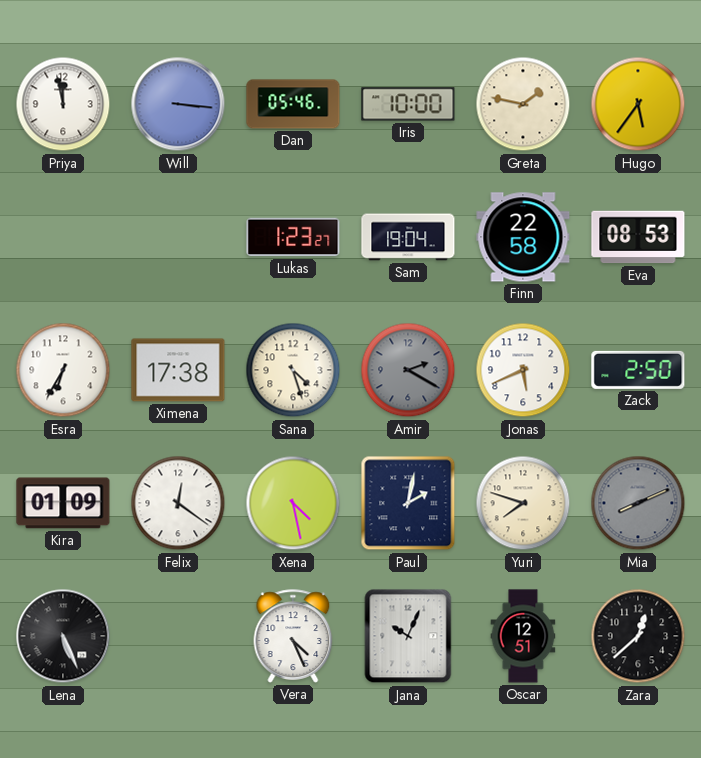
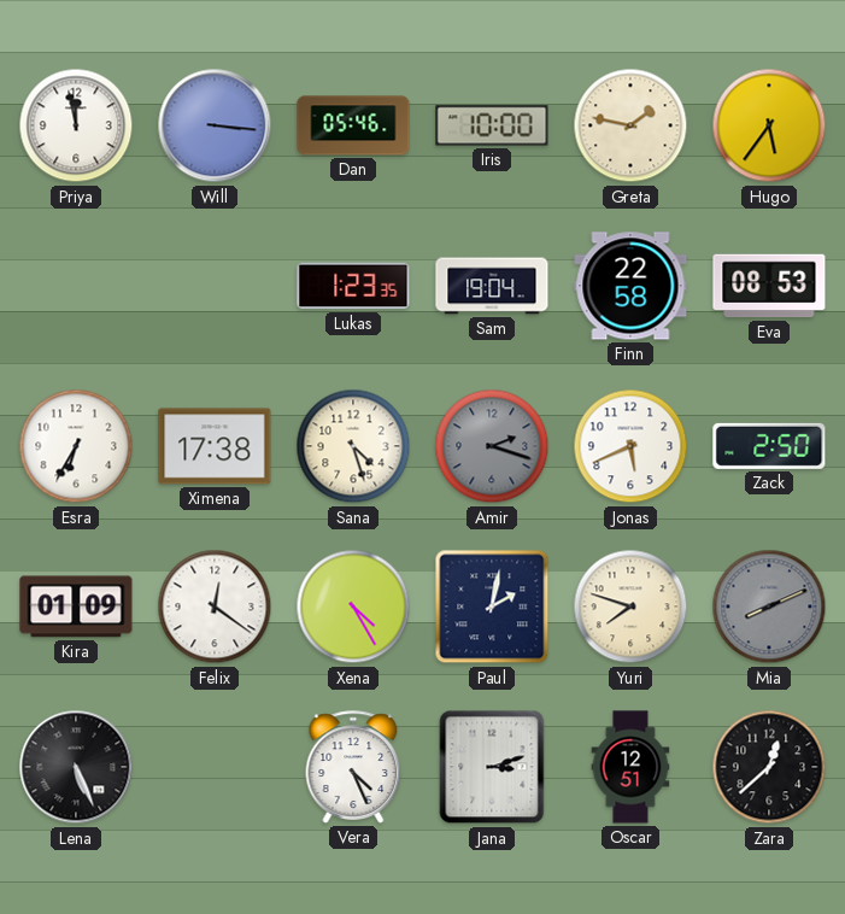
Lukas: 1:23:27 -> 1:23:35 (353, 286)
Amir: 2:20 -> 2:18 (492, 446)
Xena: 4:28 -> 4:25 (353, 607)
Jana: 10:04 -> 3:12 (492, 767)
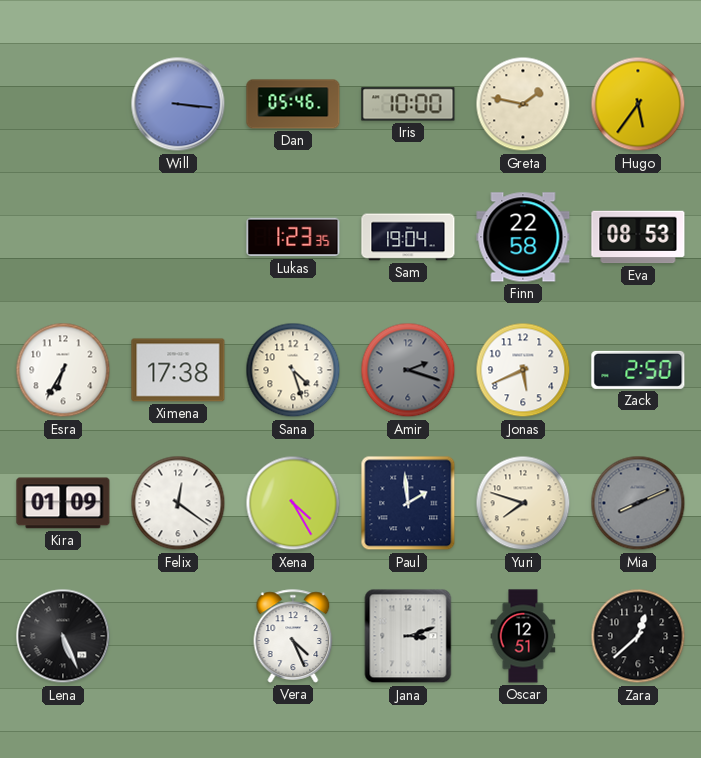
Priya: 11:58 -> none (76, 125)
Paul: 2:02 -> 1:59 (408, 503)
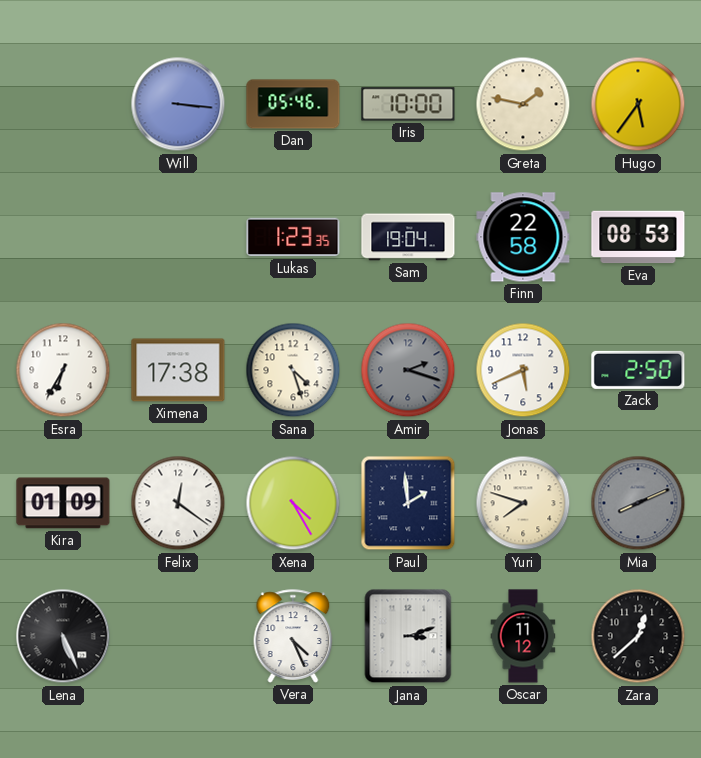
Oscar: 12:51 -> 11:12 (523, 636)
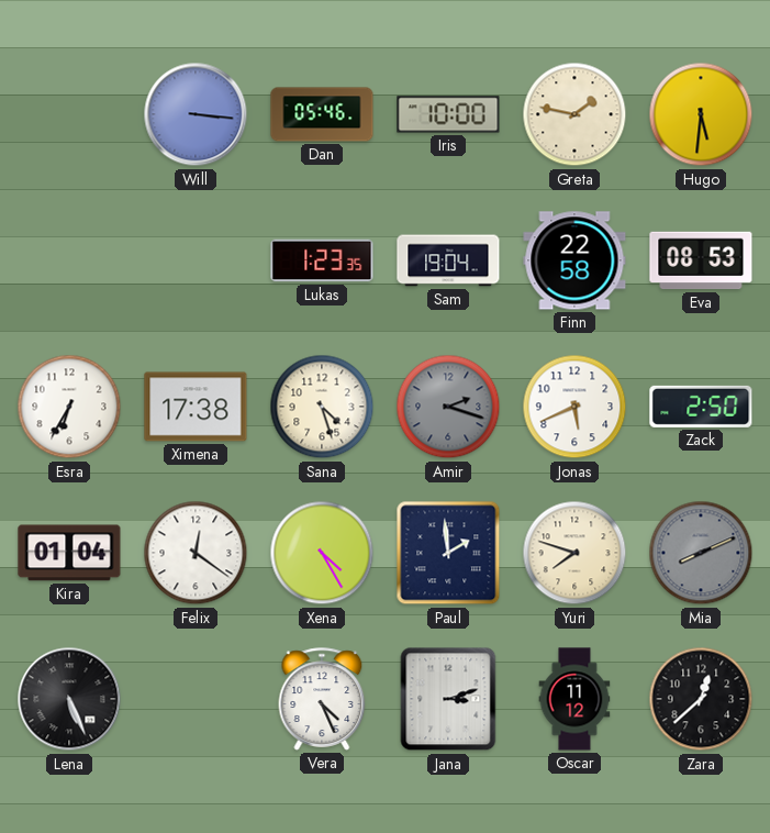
Hugo: 5:36 -> 5:31 (701, 114)
Kira: 01:09 -> 01:04 (69, 553)
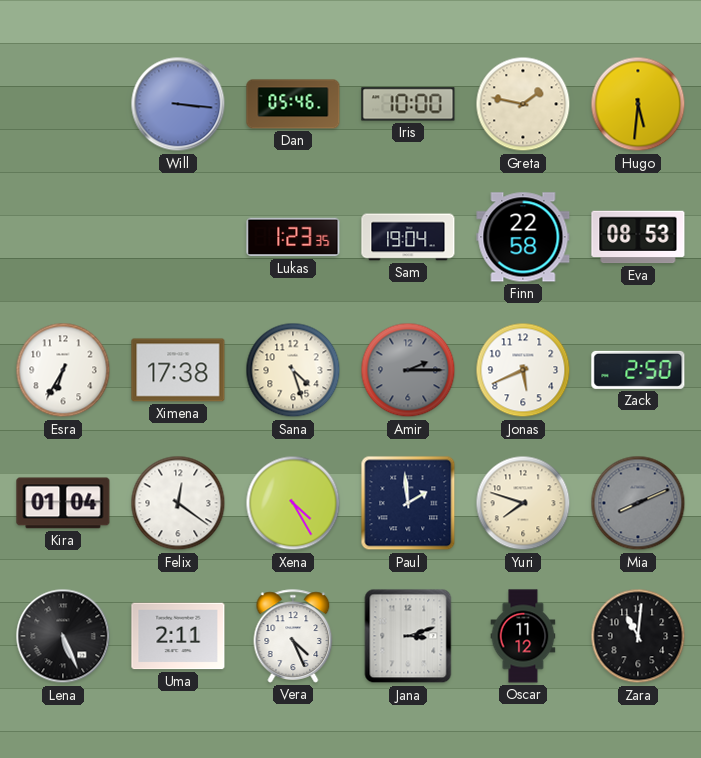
Amir: 2:18 -> 2:15 (408, 370)
Uma: none -> 2:11 (178, 636)
Zara: 12:38 -> 11:01 (638, 636)
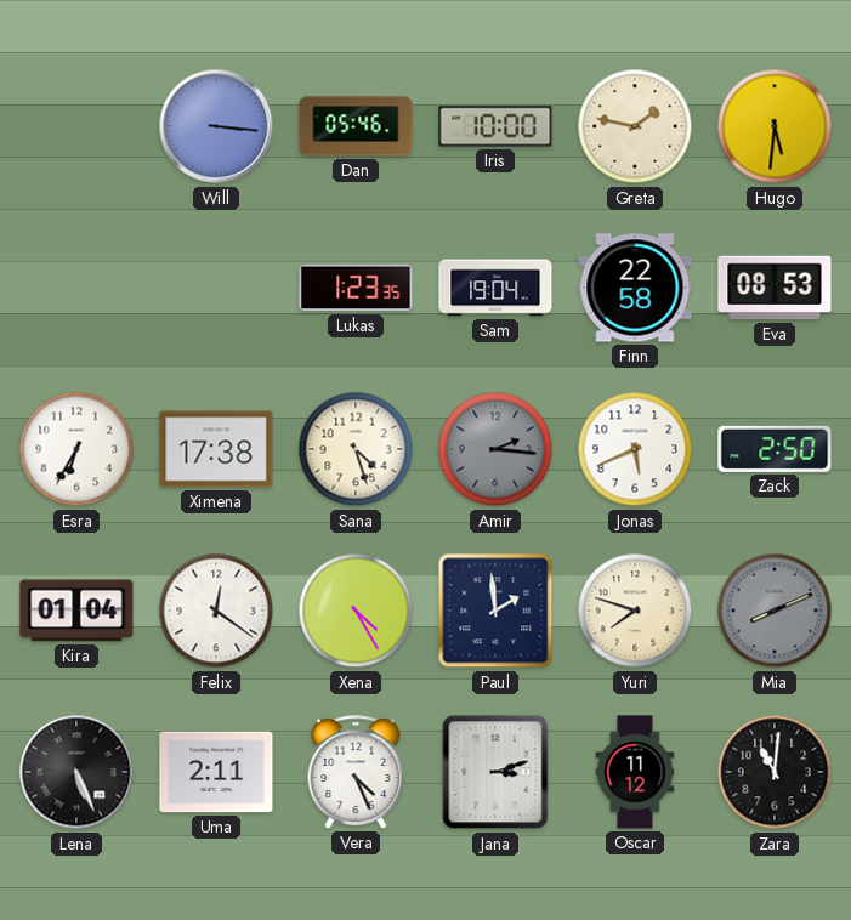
Amir: 2:15 -> 2:16 (495, 449)
